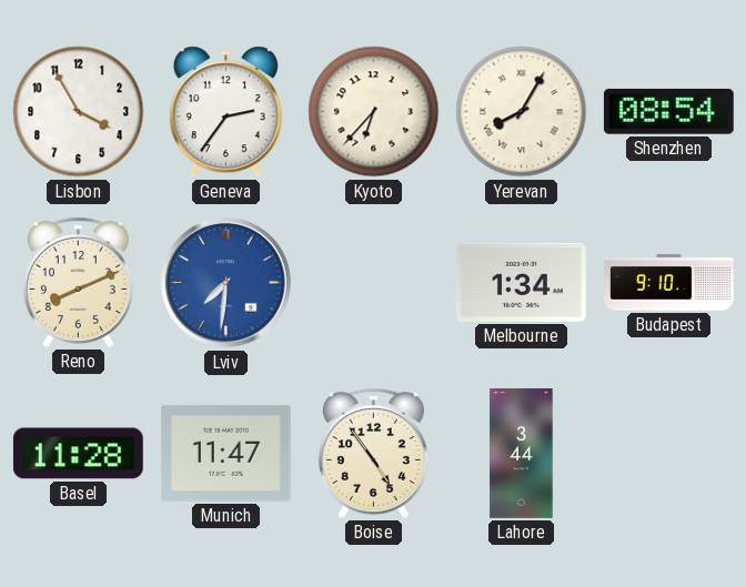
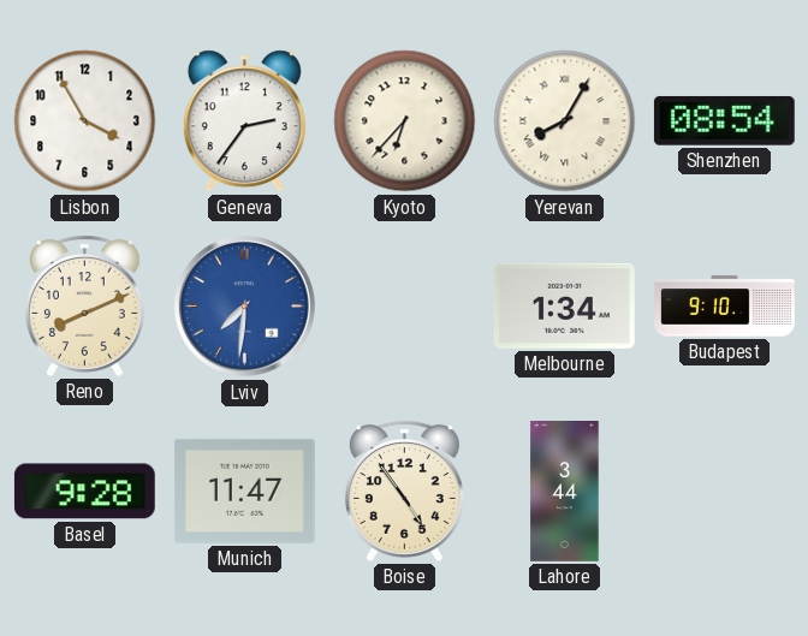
Basel: 11:28 -> 9:28 (84, 492)
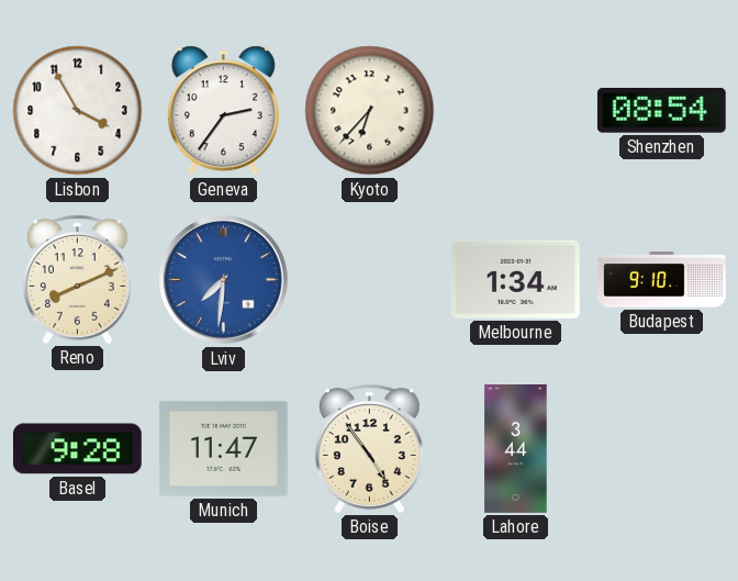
Yerevan: 8:05 -> none (565, 121)
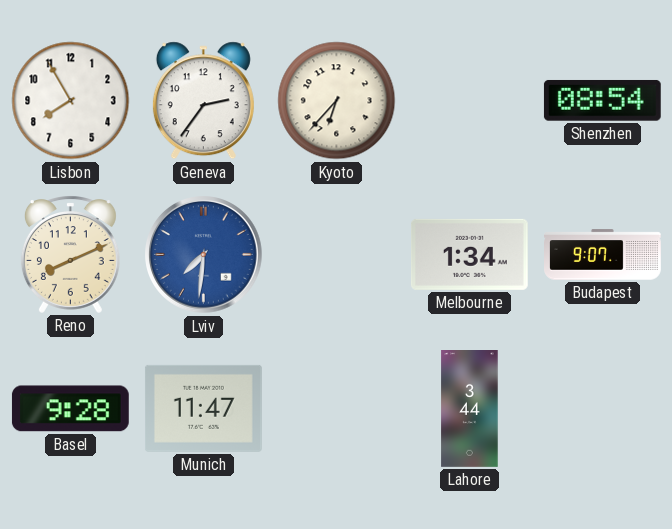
Lisbon: 3:55 -> 7:55 (71, 101)
Budapest: 9:10 -> 9:07 (603, 255)
Boise: 4:54 -> none (369, 448)
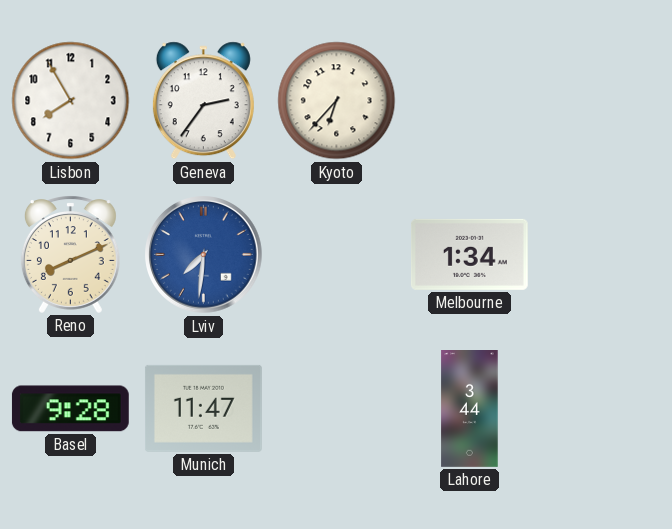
Shenzhen: 08:54 -> none (602, 101)
Budapest: 9:07 -> none (603, 255)
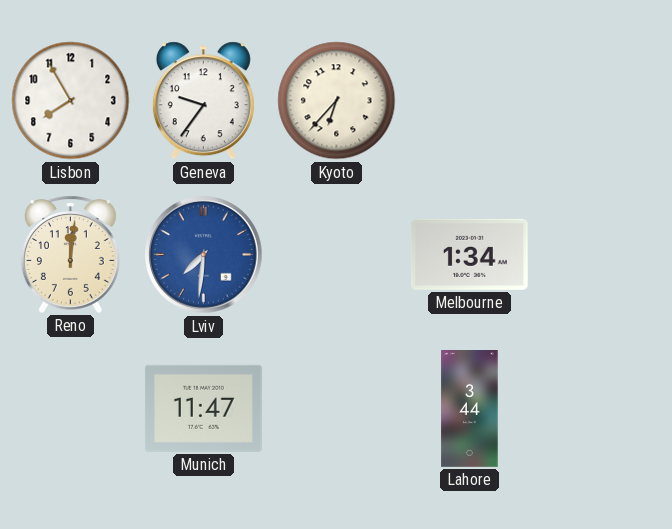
Geneva: 2:36 -> 9:36 (203, 101)
Reno: 8:11 -> 12:01 (70, 254)
Basel: 9:28 -> none (70, 409)
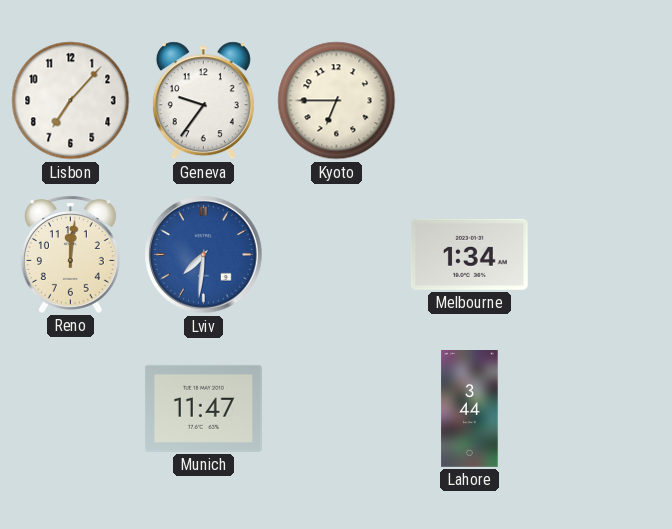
Lisbon: 7:55 -> 7:07 (71, 101)
Kyoto: 6:37 -> 6:45 (337, 101)
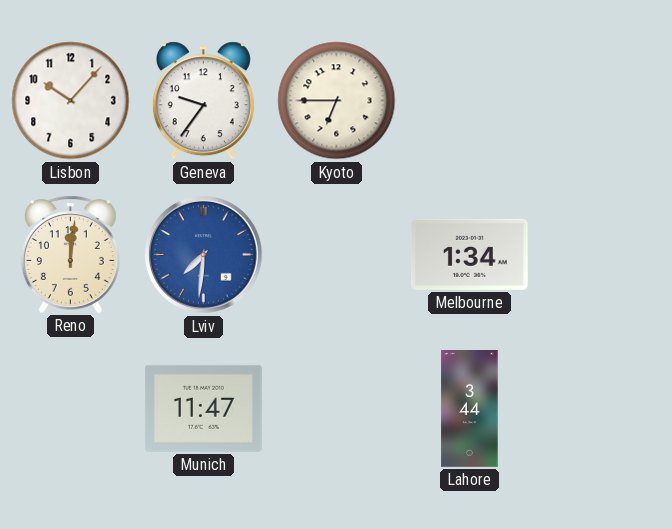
Lisbon: 7:07 -> 10:07 (71, 101)
